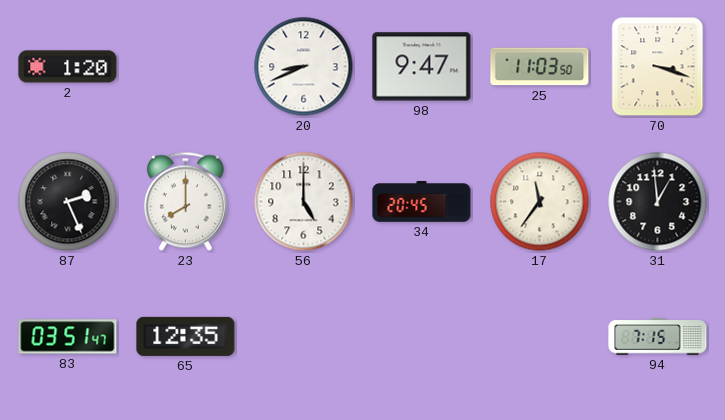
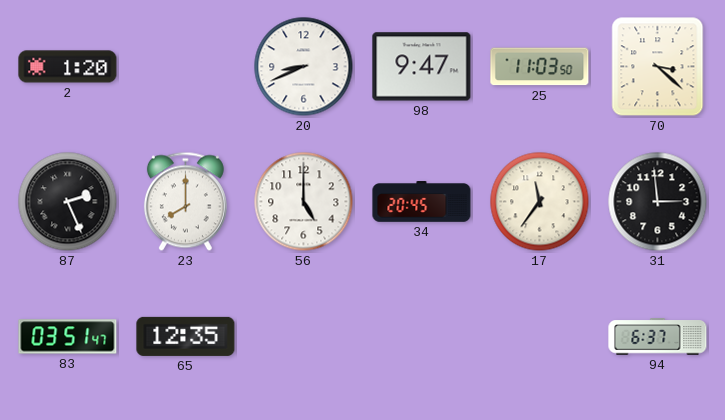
70: 3:18 -> 3:22 (658, 67)
31: 12:59 -> 2:59 (658, 202)
94: 7:15 -> 6:37 (658, 337)
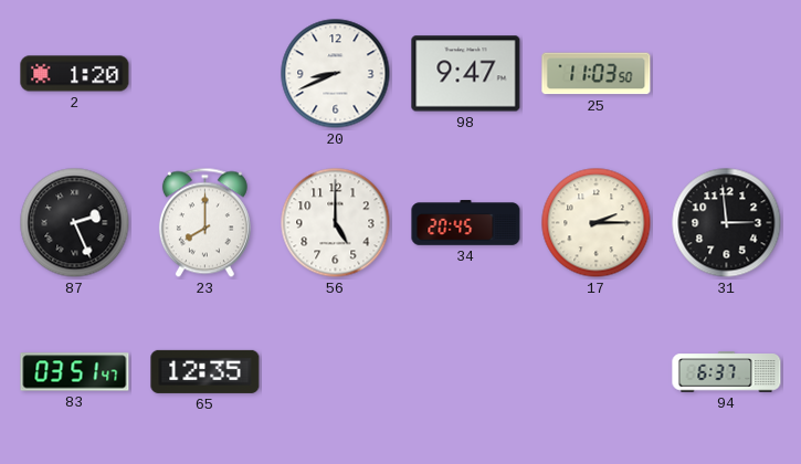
70: 3:22 -> none (658, 67)
17: 11:36 -> 2:15 (597, 223)
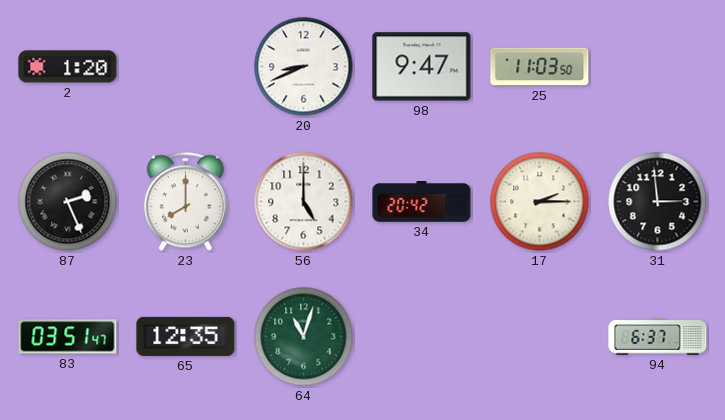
34: 20:45 -> 20:42 (422, 202)
64: none -> 11:03 (304, 337)
